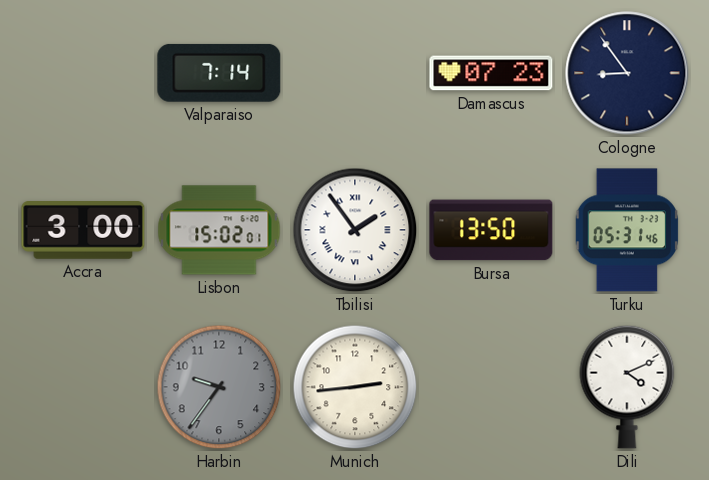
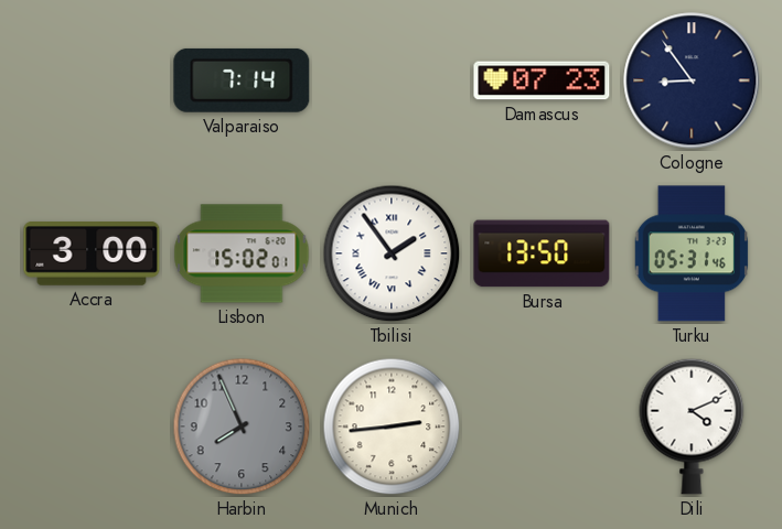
Harbin: 9:36 -> 7:56 (242, 427)
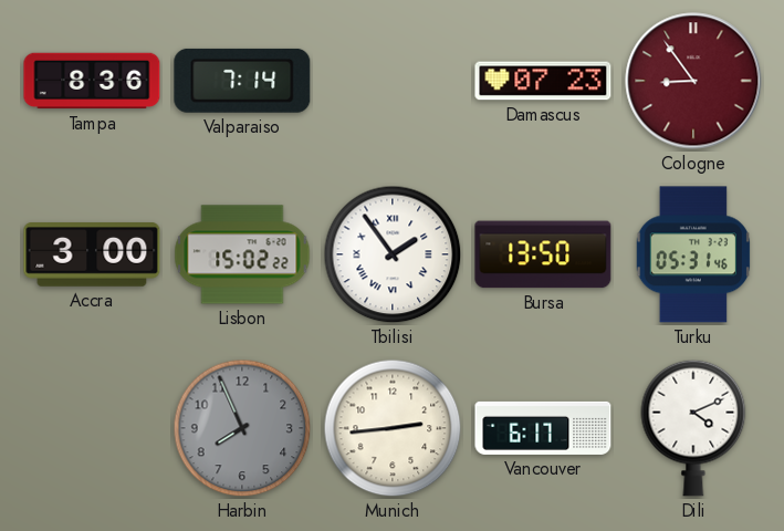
Tampa: none -> 8:36 (92, 81)
Cologne dial: navy -> burgundy (693, 81)
Lisbon: 15:02:01 -> 15:02:22 (242, 254)
Vancouver: none -> 6:17 (543, 428)
